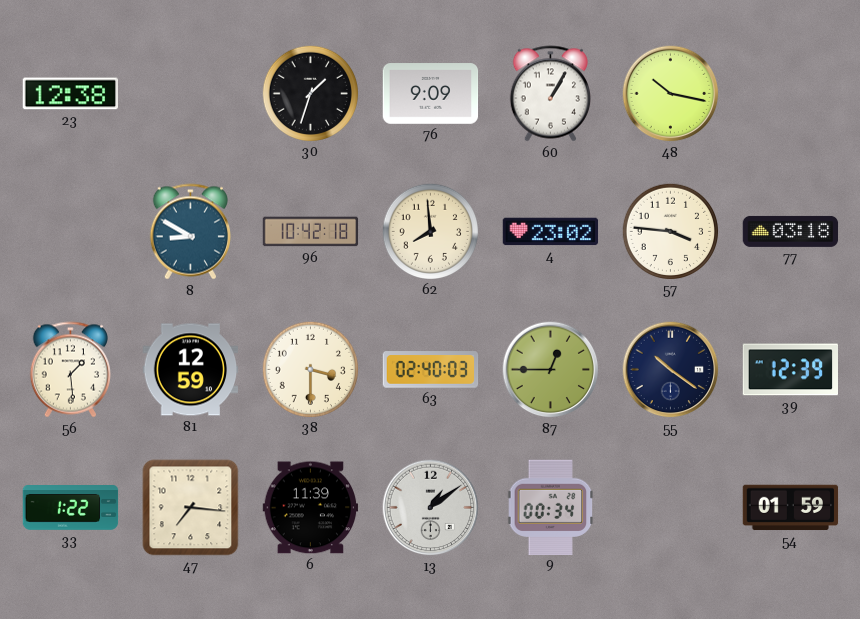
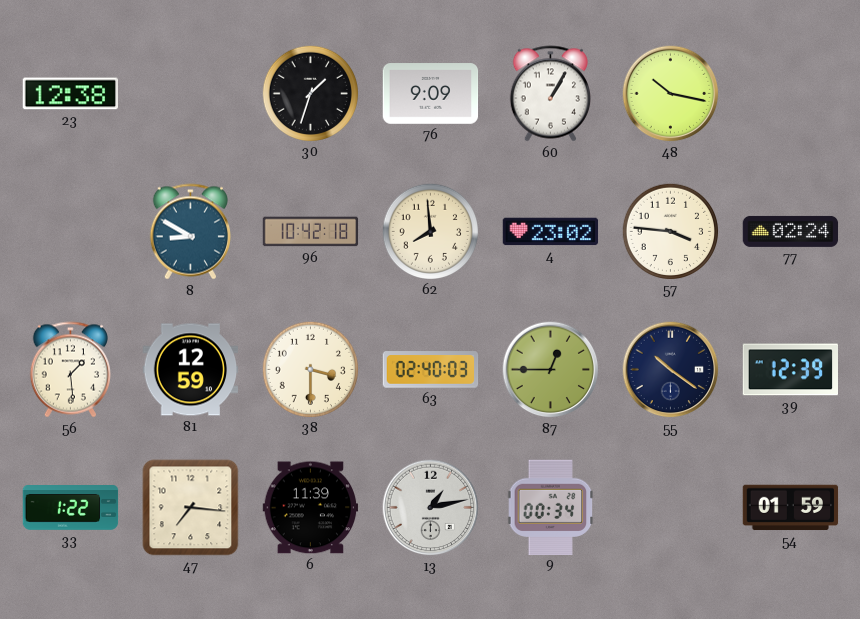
77: 03:18 -> 02:24 (791, 231)
13: 1:09 -> 1:13 (431, 508)
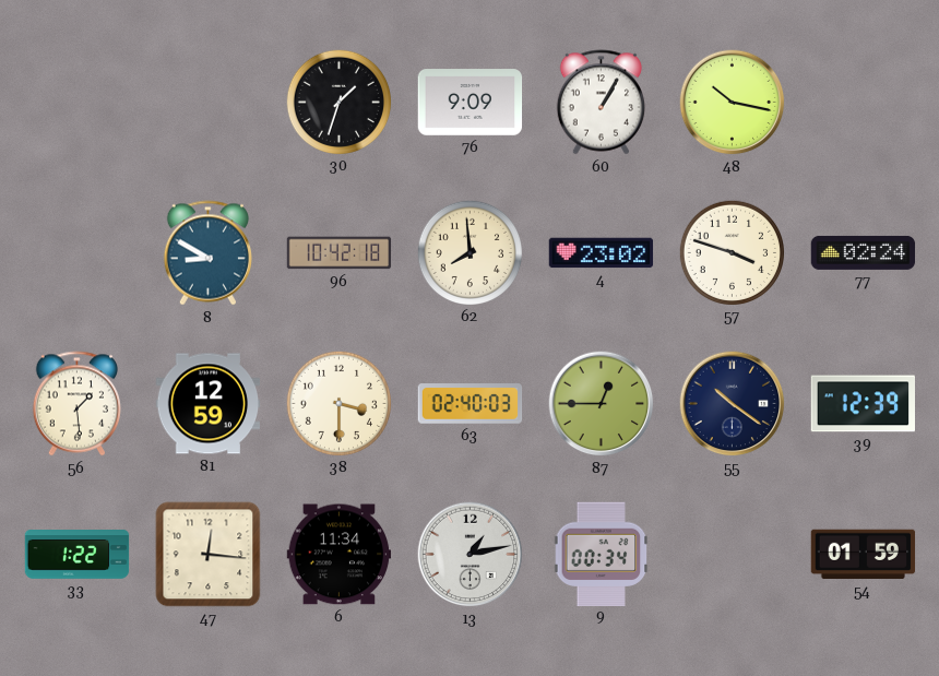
23: 12:38 -> none (71, 94)
57: 3:46 -> 3:48 (732, 252)
47: 7:16 -> 12:16 (209, 555)
6: 11:39 -> 11:34 (340, 555)
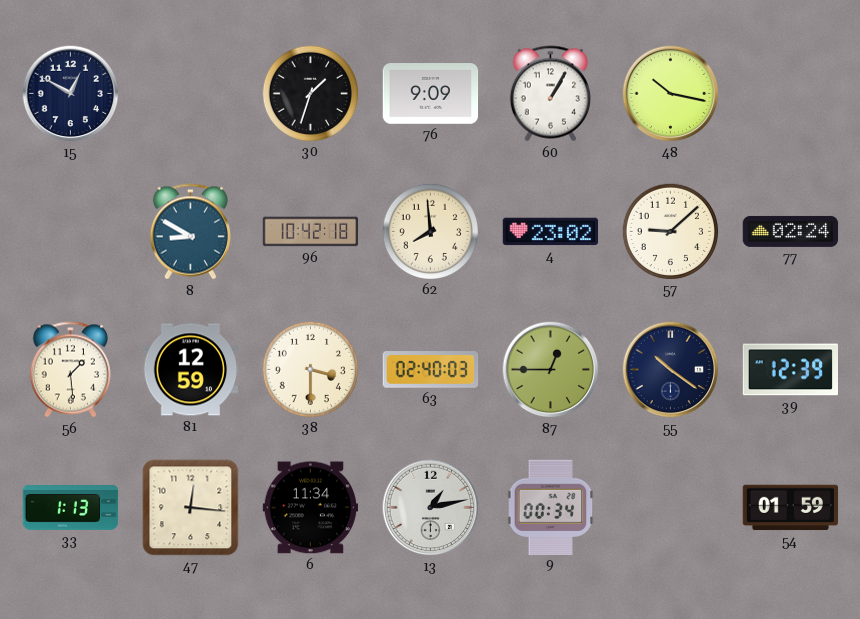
15: none -> 12:50 (71, 94)
57: 3:48 -> 9:08 (670, 231)
33: 1:22 -> 1:13 (71, 508)
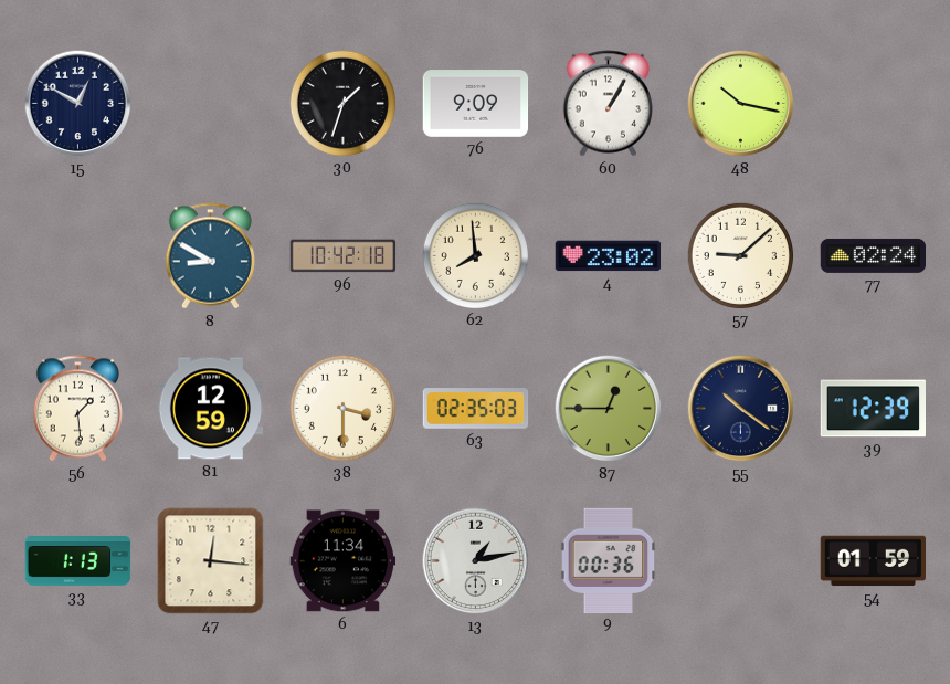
63: 02:40 -> 02:35 (476, 409)
9: 00:34 -> 00:36 (609, 560)
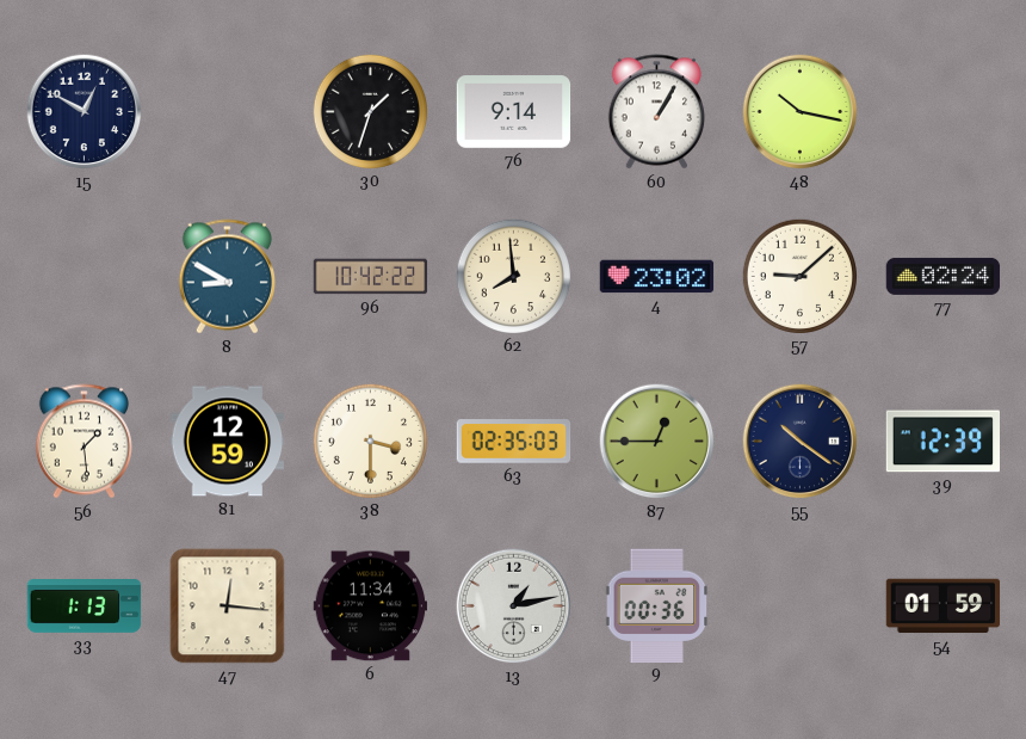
76: 9:09 -> 9:14 (514, 112)
96: 10:42:18 -> 10:42:22 (371, 277)
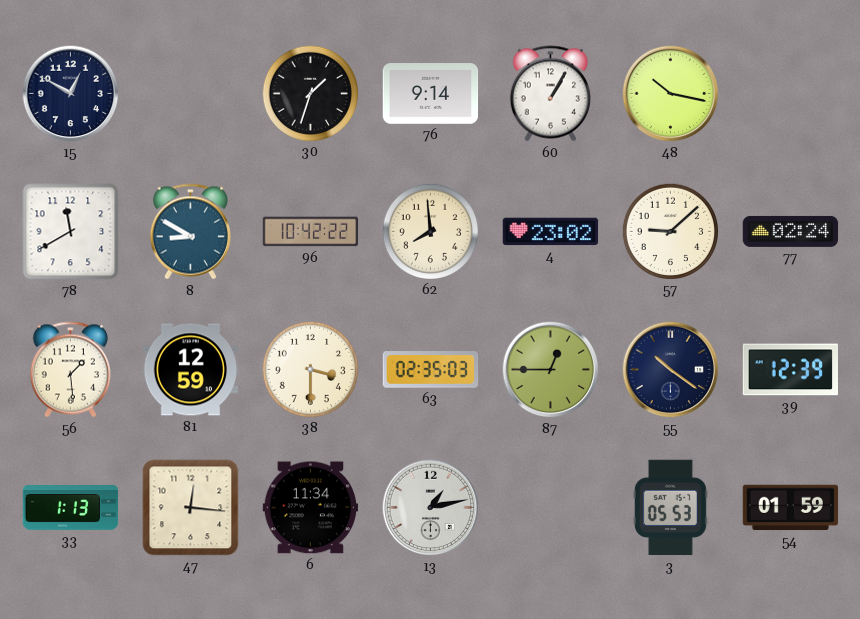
78: none -> 11:40 (71, 232)
9: 00:36 -> none (657, 605)
3: none -> 05:53 (670, 508)
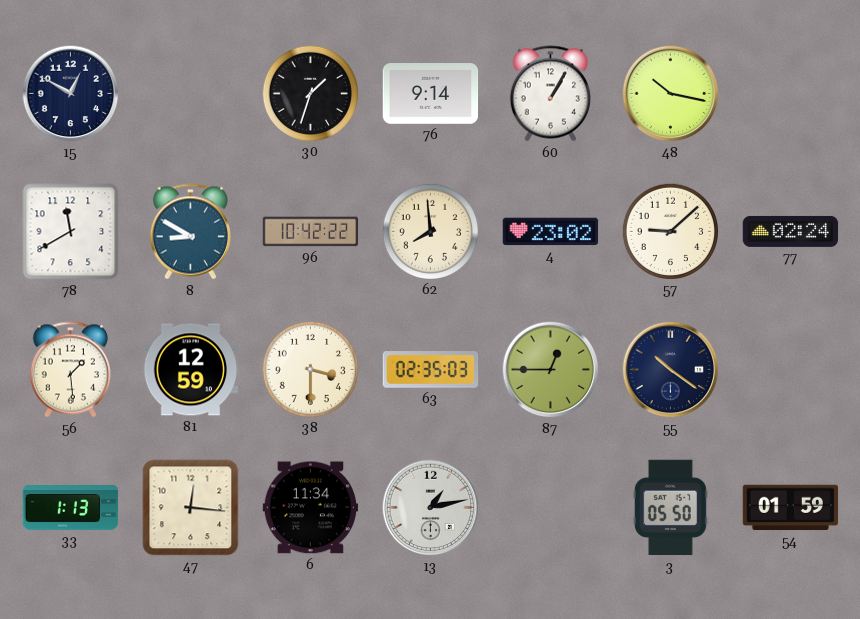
39: 12:39 -> none (790, 370)
3: 05:53 -> 05:50 (670, 508)
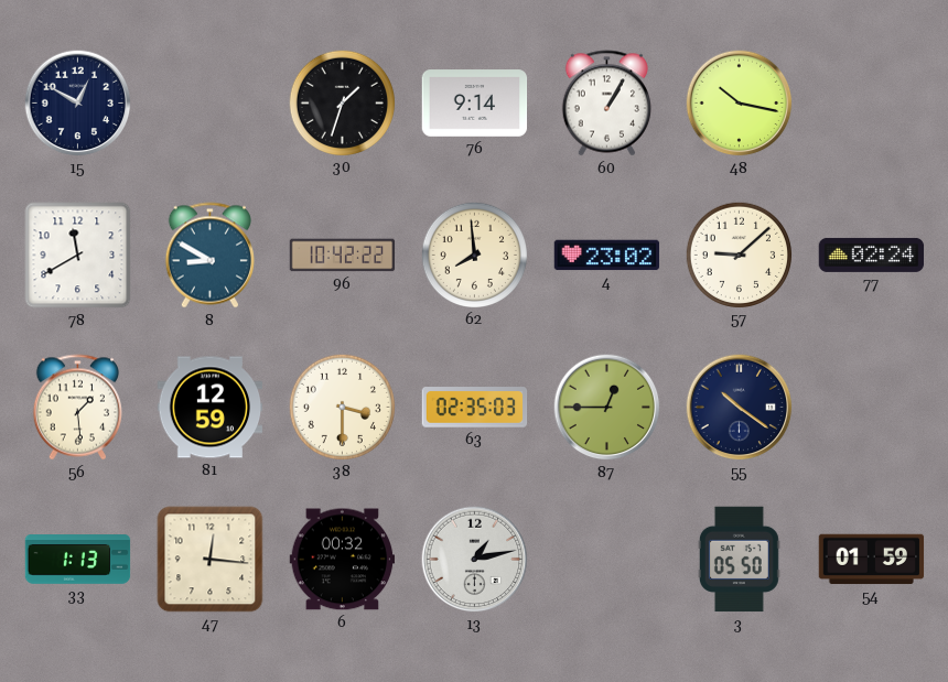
6: 11:34 -> 00:32 (343, 560)
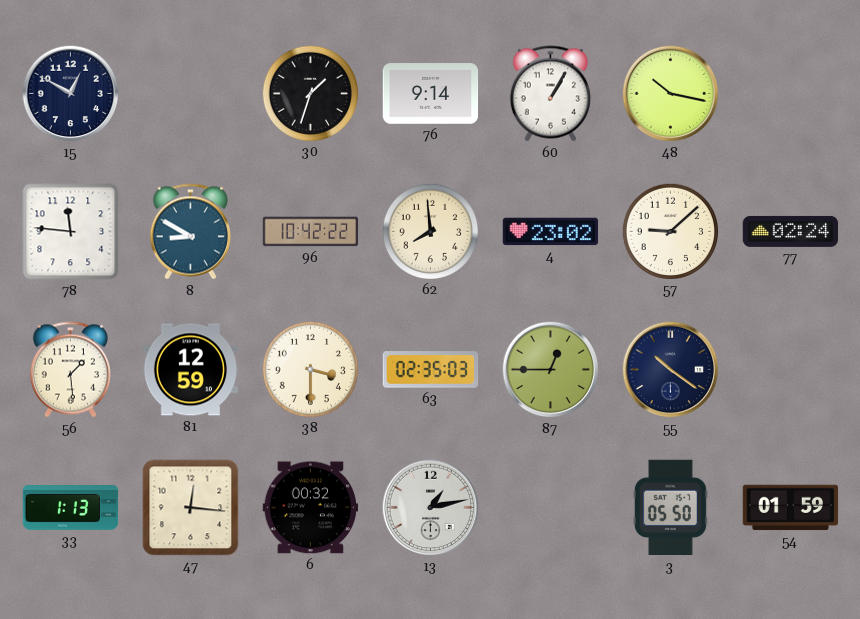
78: 11:40 -> 11:46 (71, 232)
